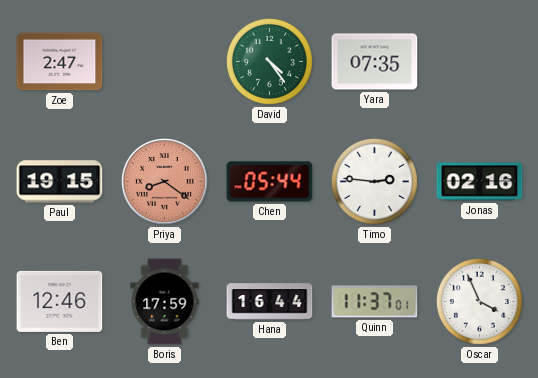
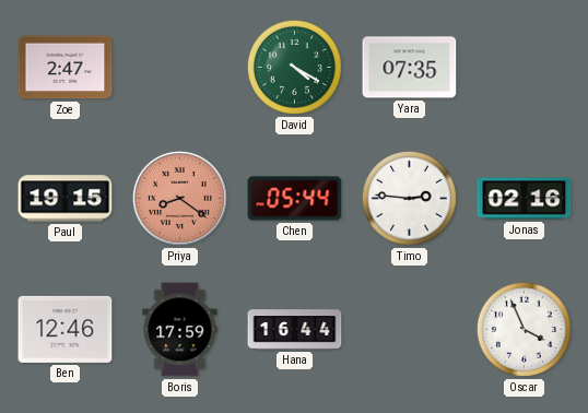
David: 4:24 -> 4:20 (294, 67)
Quinn: 11:37 -> none (375, 302)
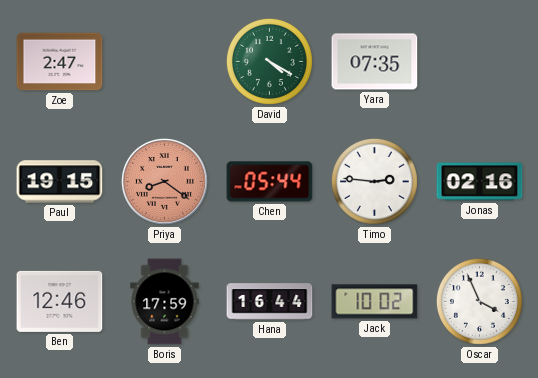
Jack: none -> 10:02 (375, 302)
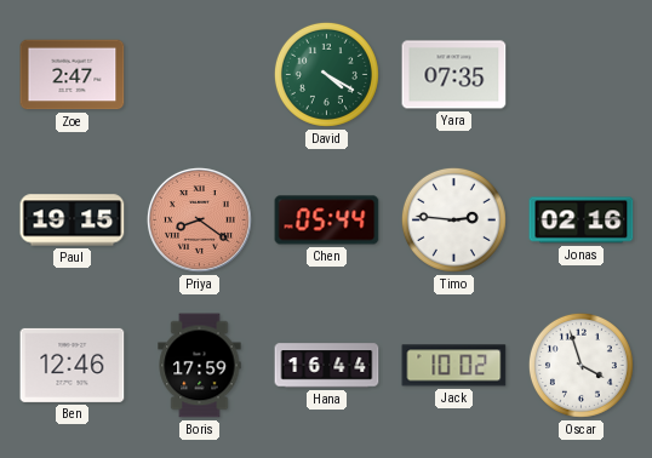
Oscar: 3:56 -> 3:57 (580, 365)
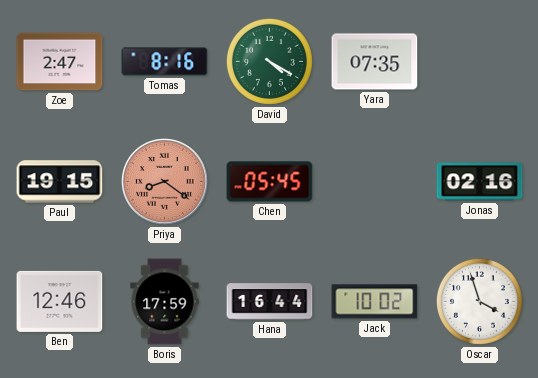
Tomas: none -> 8:16 (165, 62)
Chen: 05:44 -> 05:45 (270, 182)
Timo: 2:46 -> none (453, 219)
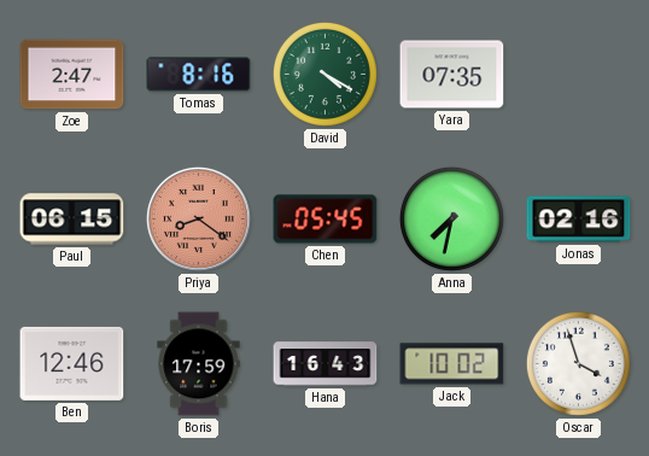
Paul: 19:15 -> 06:15 (72, 220)
Anna: none -> 7:32 (451, 218)
Hana: 16:44 -> 16:43 (326, 364)
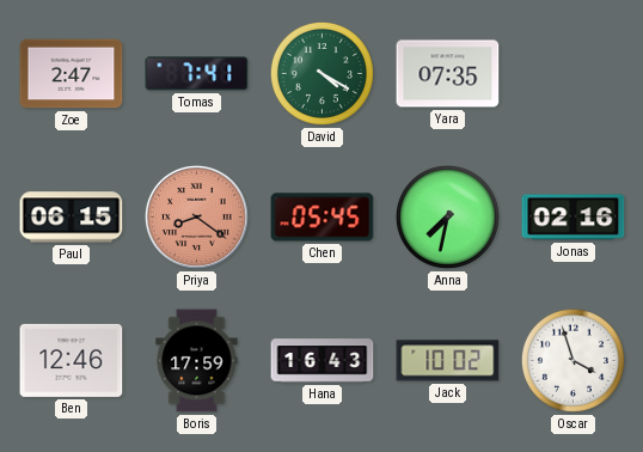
Tomas: 8:16 -> 7:41 (197, 74)
